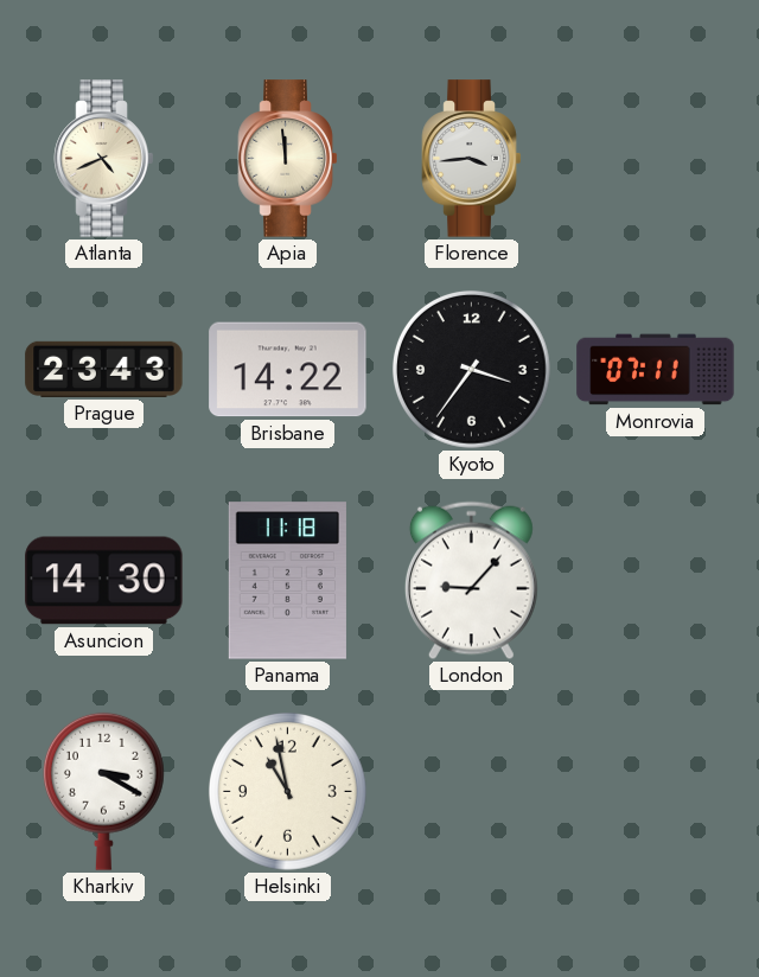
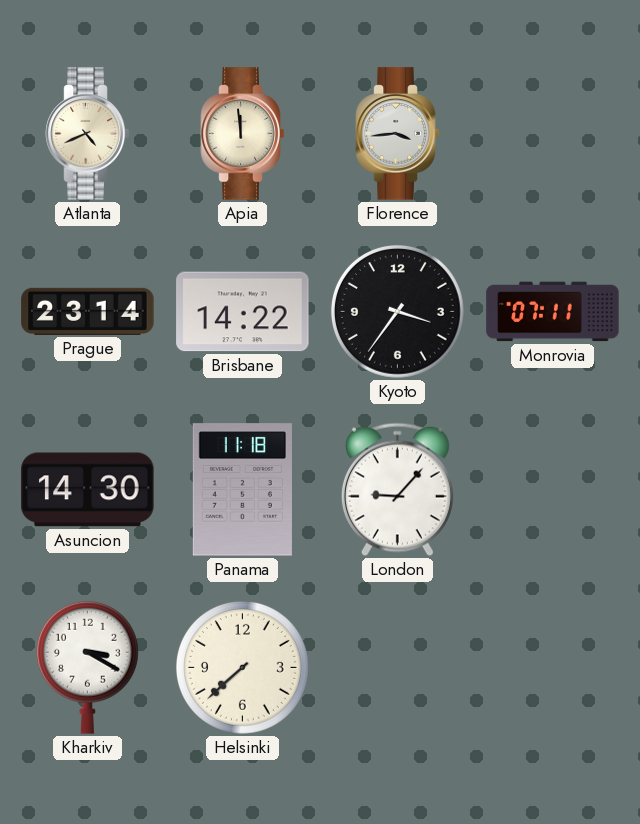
Prague: 23:43 -> 23:14 (88, 311)
Helsinki: 10:58 -> 7:38 (242, 667)
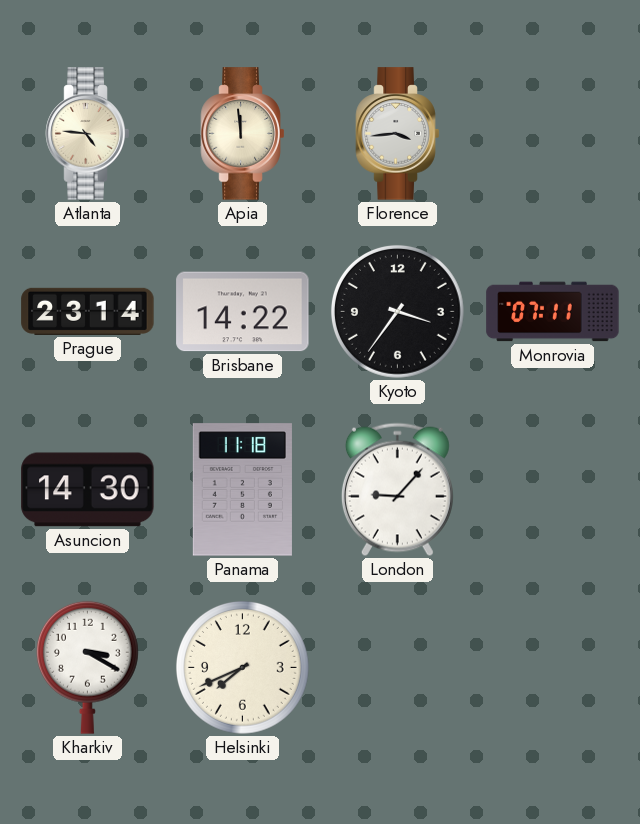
Atlanta: 4:41 -> 4:46 (88, 134)
Helsinki: 7:38 -> 7:41 (242, 667)
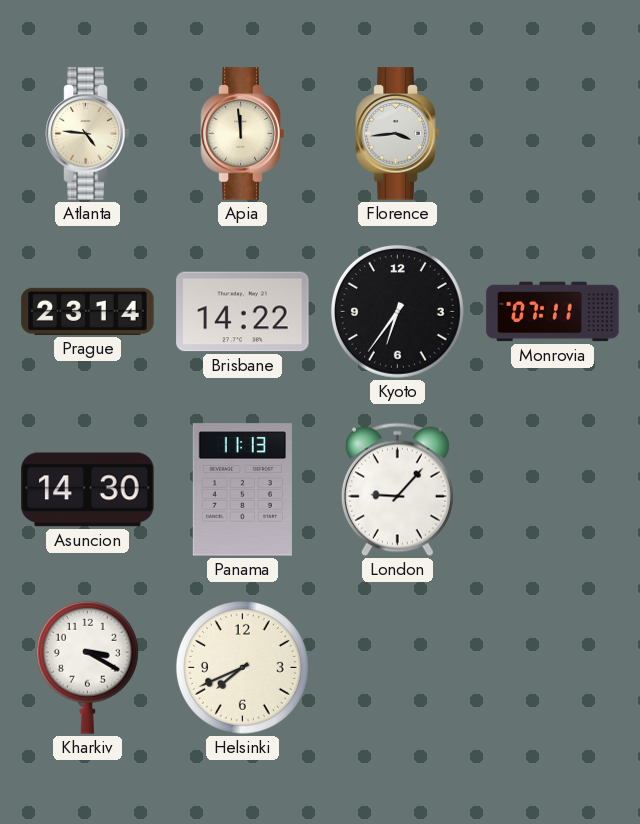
Kyoto: 3:36 -> 6:36 (397, 311)
Panama: 11:18 -> 11:13 (242, 490)
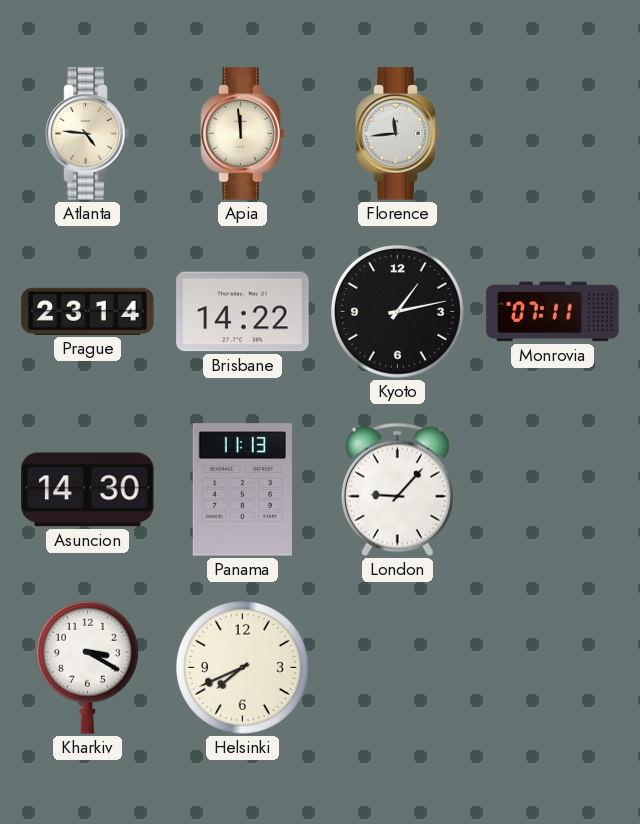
Florence: 3:44 -> 11:44 (398, 134)
Kyoto: 6:36 -> 1:13 (397, 311)
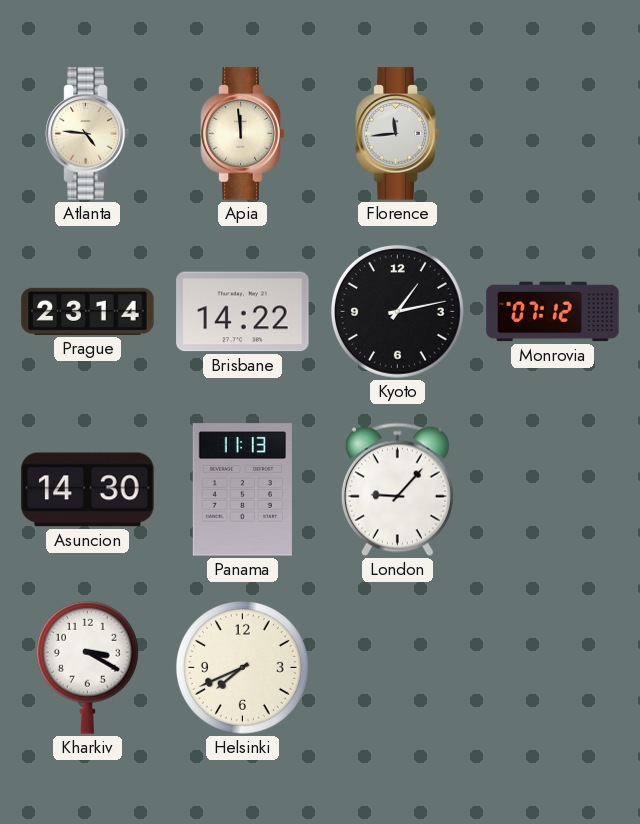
Monrovia: 07:11 -> 07:12 (553, 312)
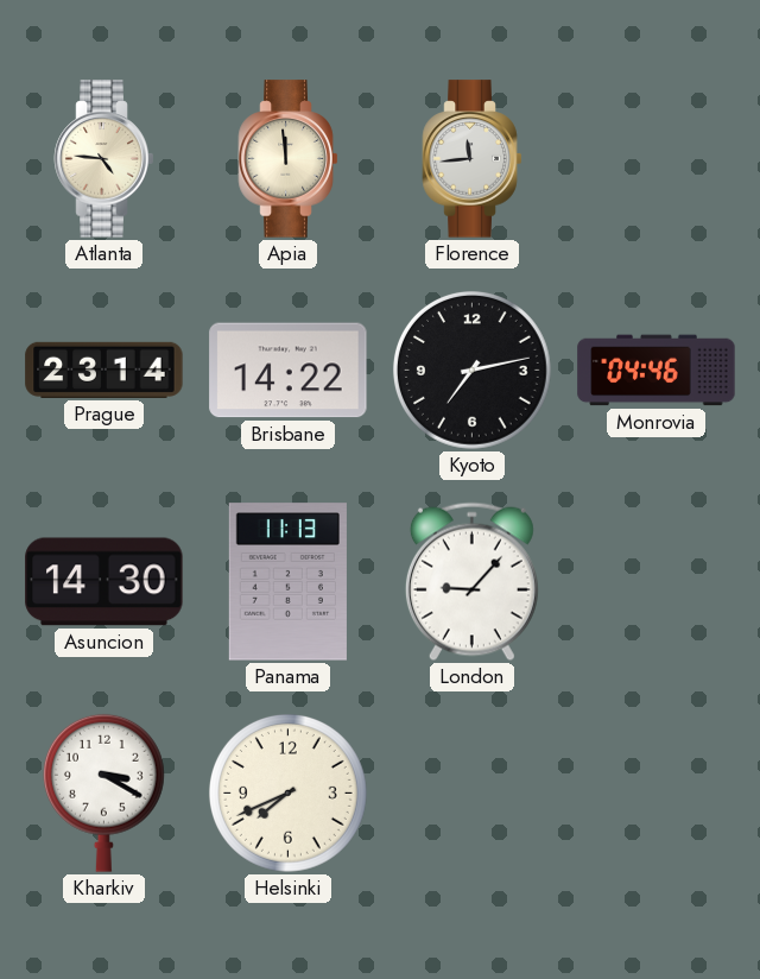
Kyoto: 1:13 -> 7:13 (471, 370)
Monrovia: 07:12 -> 04:46 (657, 371)
